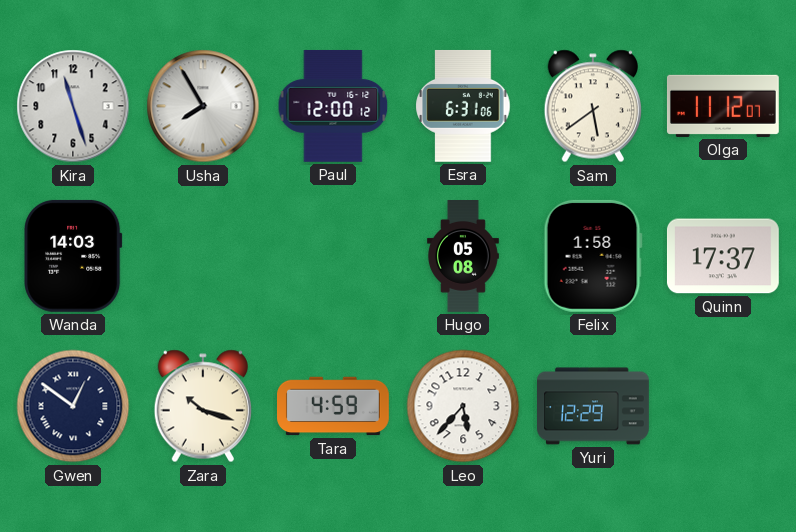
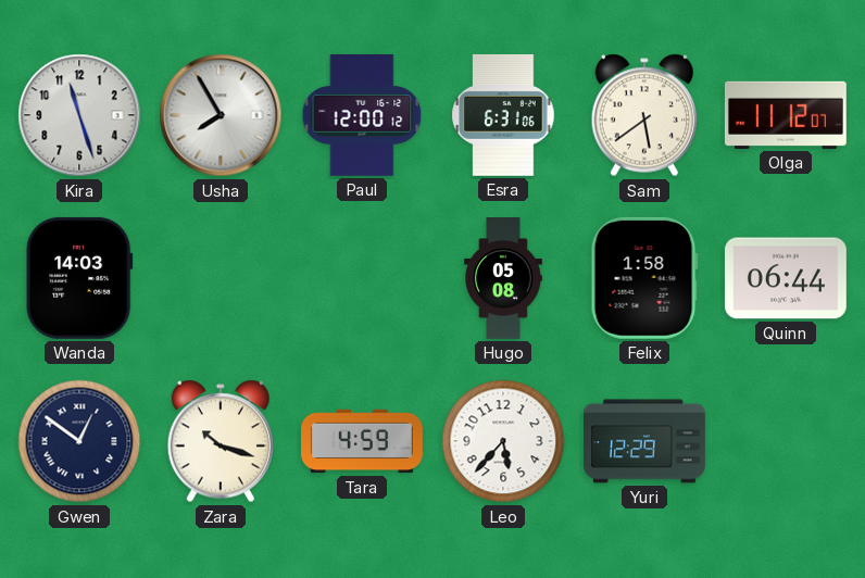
Quinn: 17:37 -> 06:44 (786, 278)
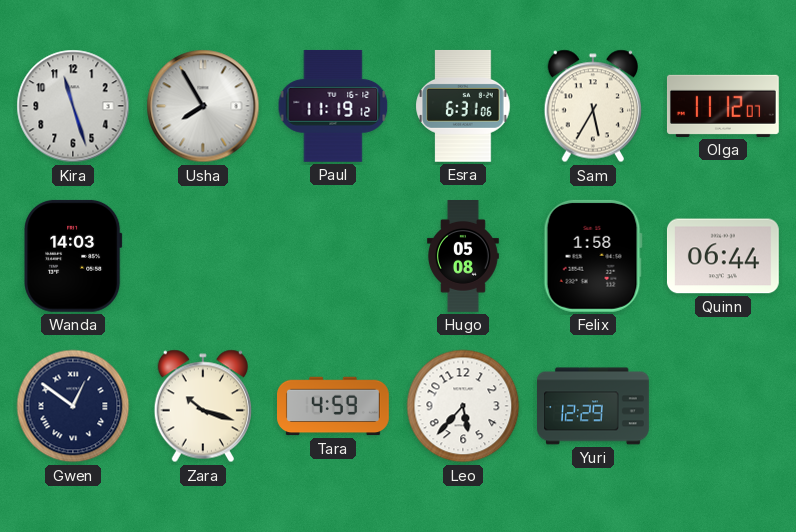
Paul: 12:00 -> 11:19 (333, 106)
Sam: 5:39 -> 5:35 (592, 106)
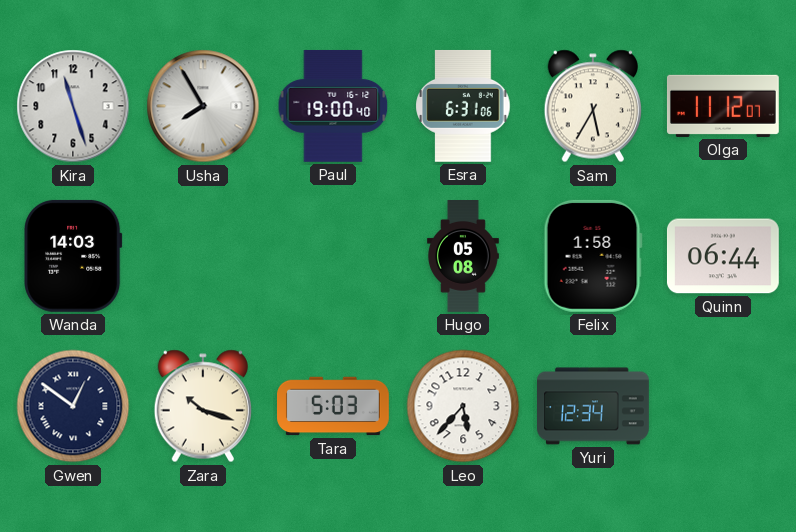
Paul: 11:19 -> 19:00 (333, 106)
Tara: 4:59 -> 5:03 (334, 406)
Yuri: 12:29 -> 12:34 (594, 406)
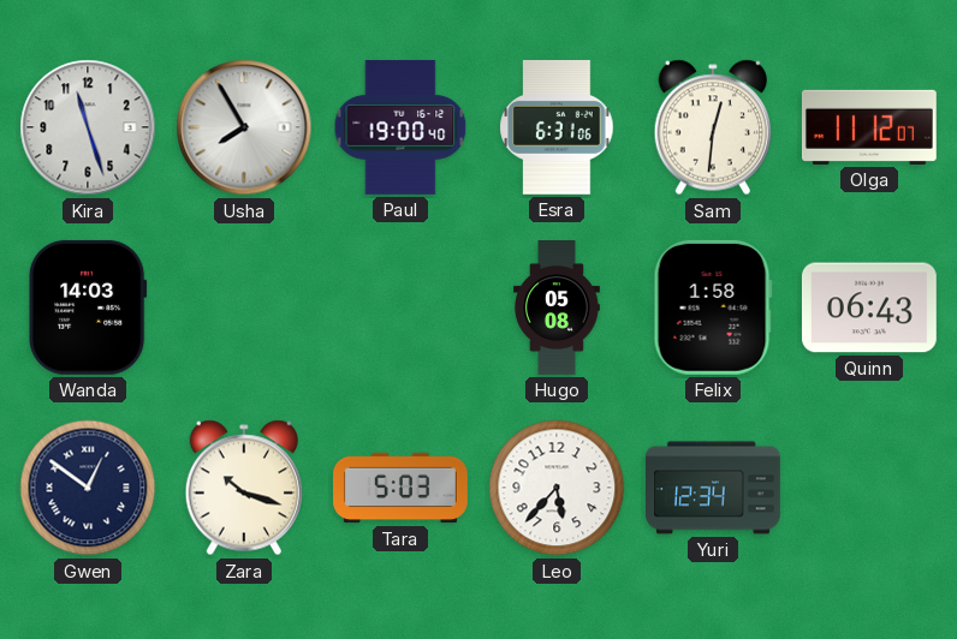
Sam: 5:35 -> 12:31 (712, 127)
Quinn: 06:44 -> 06:43 (869, 307)
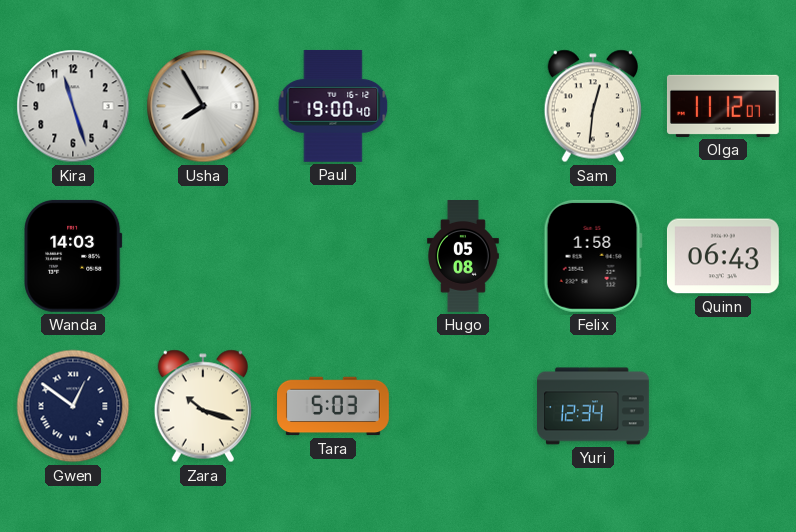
Esra: 6:31 -> none (557, 127)
Leo: 5:37 -> none (557, 488)
